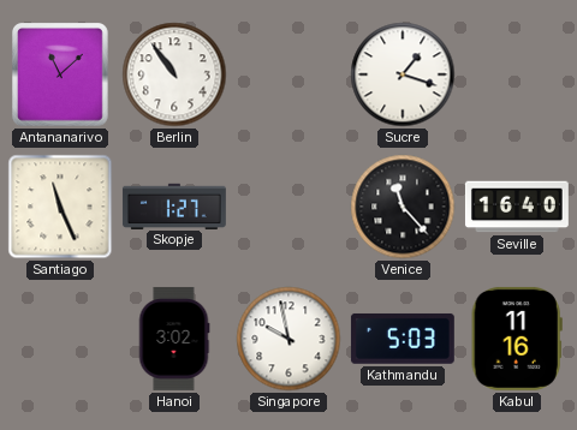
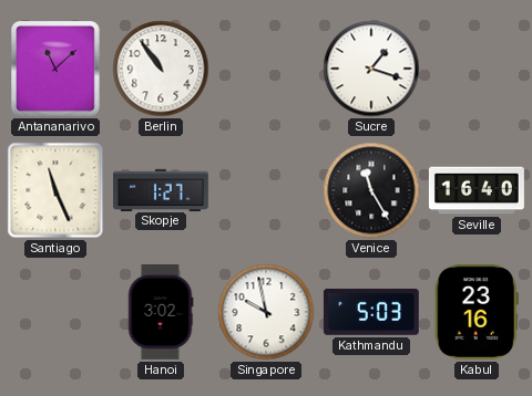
Venice: 11:23 -> 11:25 (371, 190)
Kabul: 11:16 -> 23:16 (477, 312)
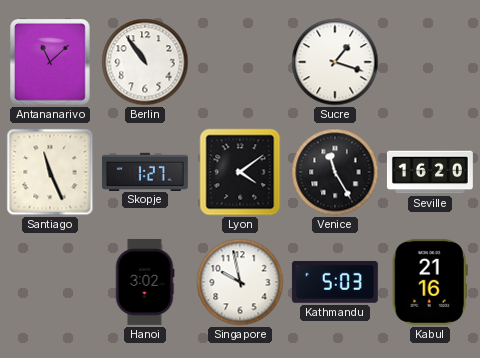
Lyon: none -> 4:09 (240, 172)
Seville: 16:40 -> 16:20 (430, 172)
Kabul: 23:16 -> 21:16 (430, 282)
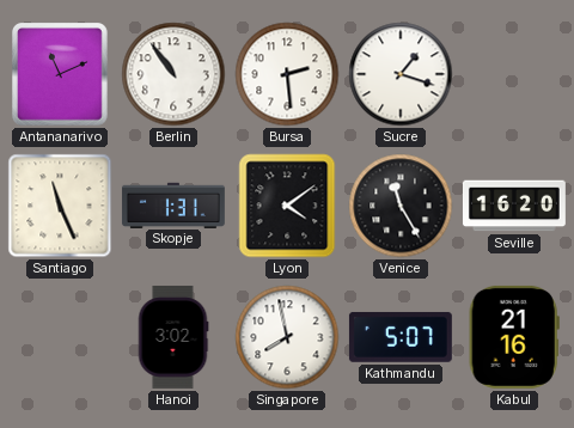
Antananarivo: 11:08 -> 11:11 (61, 75)
Bursa: none -> 2:29 (287, 74)
Skopje: 1:27 -> 1:31 (173, 204)
Singapore: 9:58 -> 7:58 (287, 337)
Kathmandu: 5:03 -> 5:07 (401, 337)
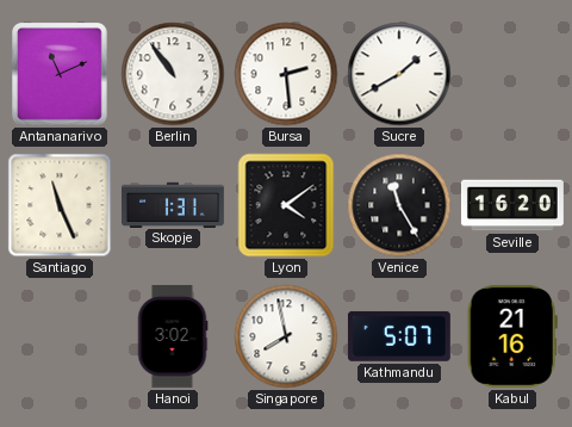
Sucre: 1:18 -> 1:40 (399, 74)
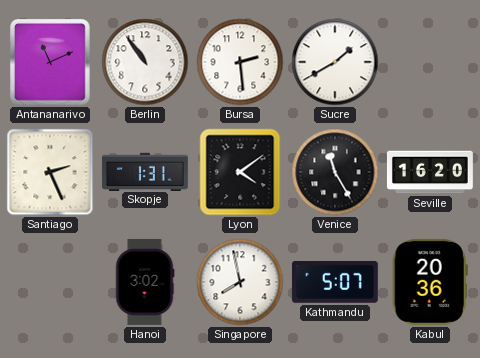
Santiago: 11:26 -> 2:26 (50, 172)
Kabul: 21:16 -> 20:36 (430, 282)
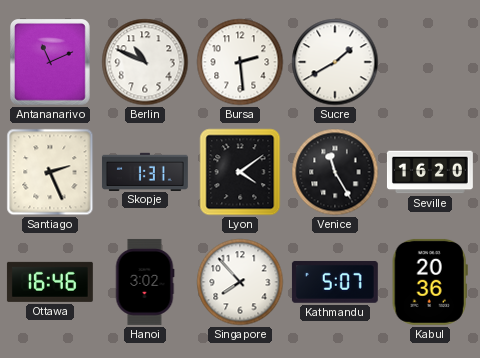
Berlin: 10:54 -> 10:49 (145, 62)
Ottawa: none -> 16:46 (50, 282)
Singapore: 7:58 -> 7:53 (240, 282)
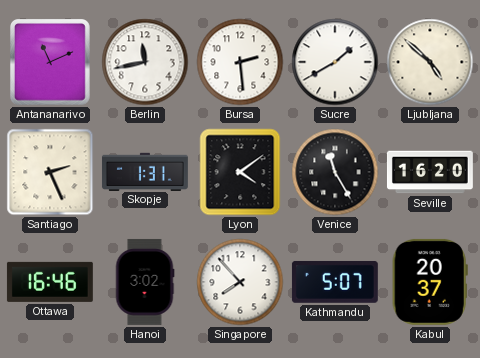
Berlin: 10:49 -> 11:43 (145, 62)
Ljubljana: none -> 4:52 (430, 62)
Kabul: 20:36 -> 20:37 (430, 282)
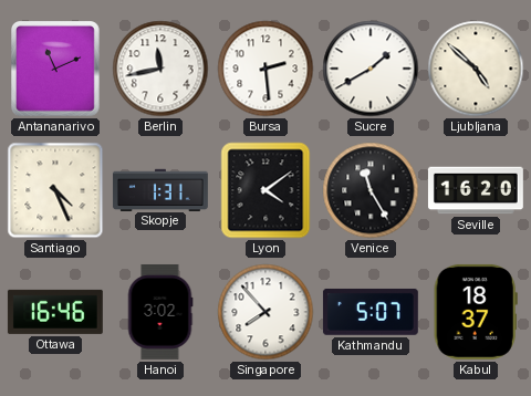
Santiago: 2:26 -> 4:26 (55, 190)
Kabul: 20:37 -> 18:37 (476, 312)
